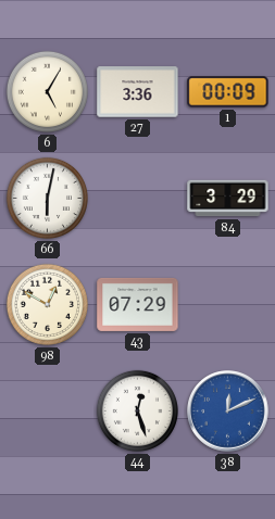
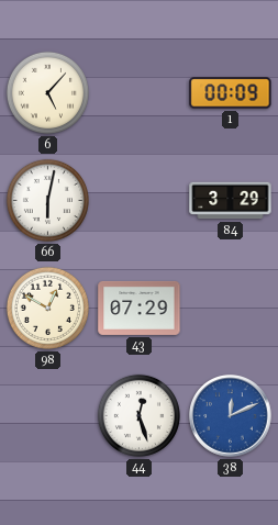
6: 5:05 -> 5:07 (47, 92)
27: 3:36 -> none (138, 92)
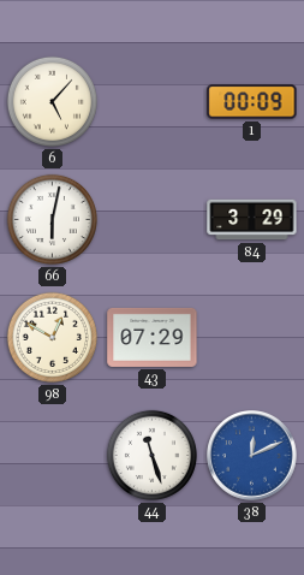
44: 12:27 -> 11:27 (151, 455)
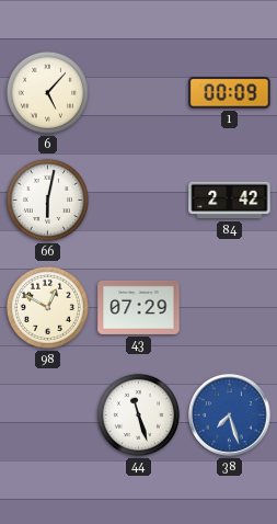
84: 3:29 -> 2:42 (230, 201)
38: 12:11 -> 7:27 (230, 415)
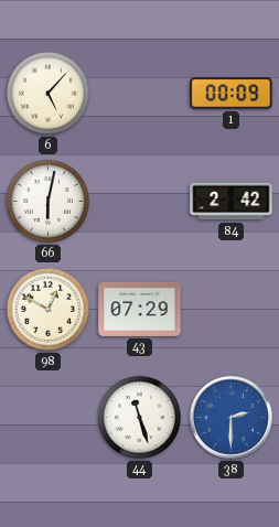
38: 7:27 -> 2:30 (232, 418)
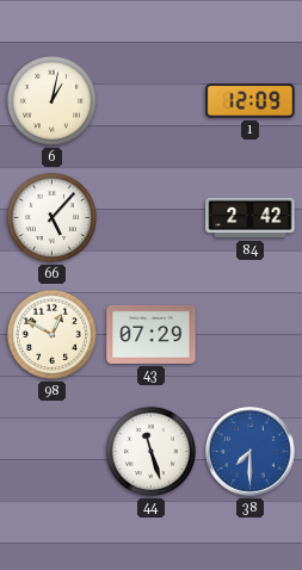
6: 5:07 -> 1:02 (51, 100)
1: 00:09 -> 12:09 (251, 101)
66: 6:02 -> 5:07 (51, 217)
38: 2:30 -> 7:30 (251, 452)
